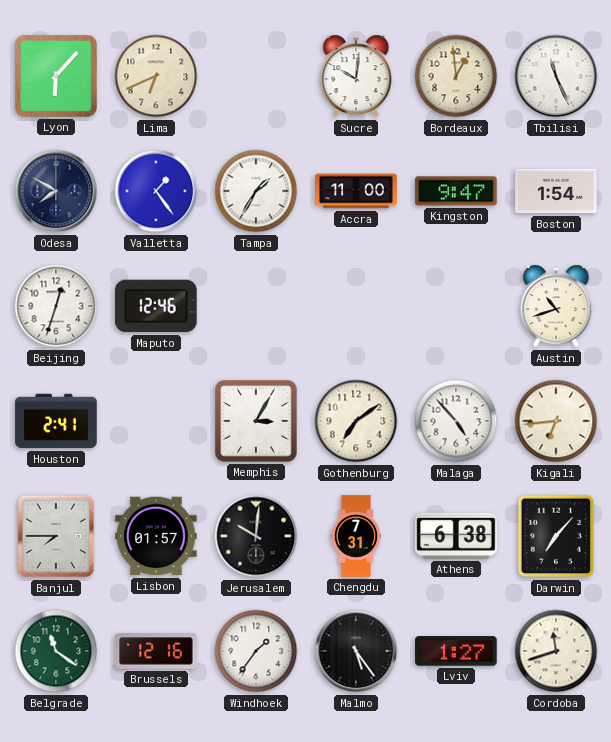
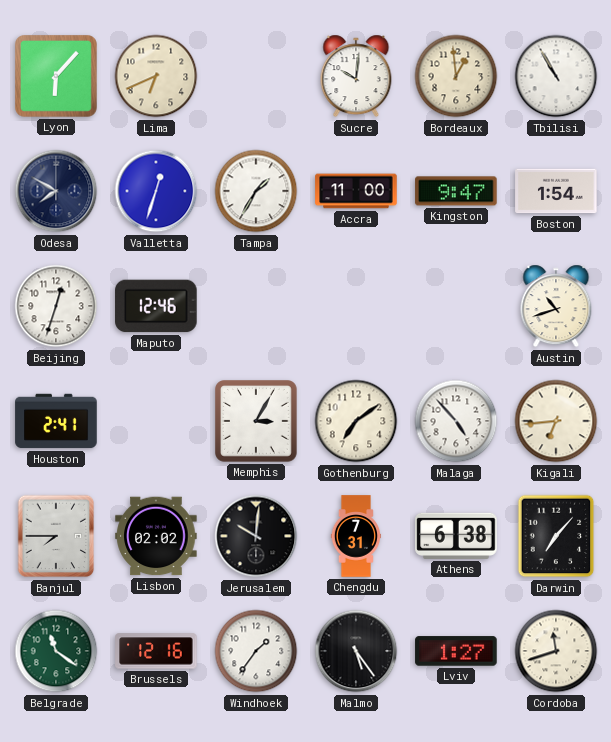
Tbilisi: 11:26 -> 10:55 (556, 76)
Valletta: 1:24 -> 12:33 (156, 191)
Lisbon: 01:57 -> 02:02 (156, 536)
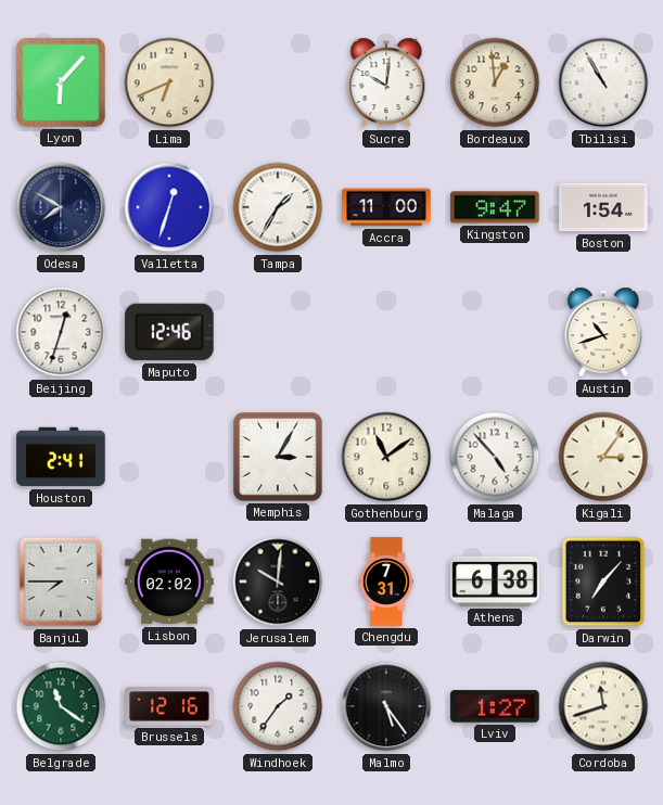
Gothenburg: 7:09 -> 11:09 (386, 457)
Kigali: 6:44 -> 3:06 (603, 457)
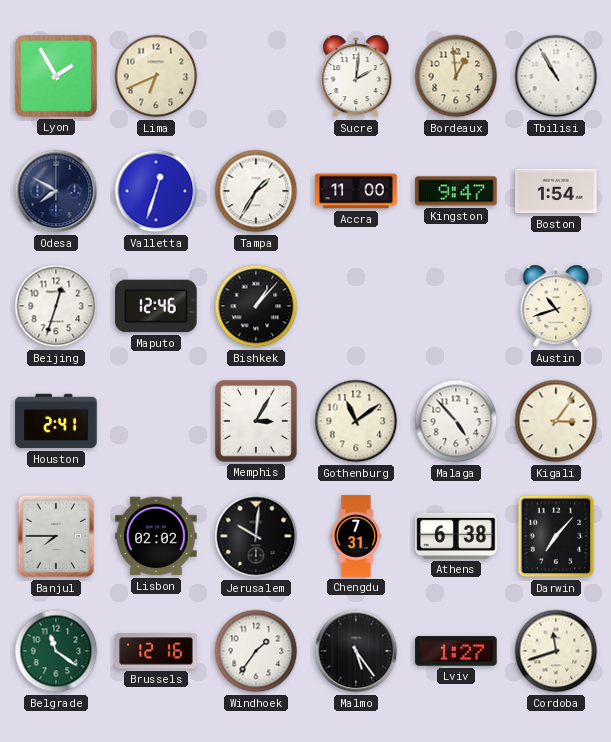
Lyon: 6:07 -> 1:55 (57, 77)
Sucre: 10:01 -> 2:01 (356, 76)
Bishkek: none -> 1:07 (256, 306)
